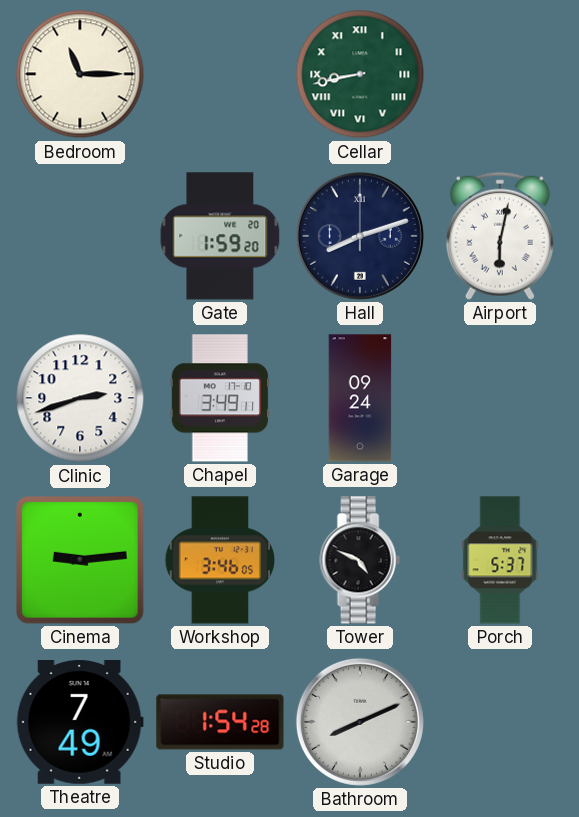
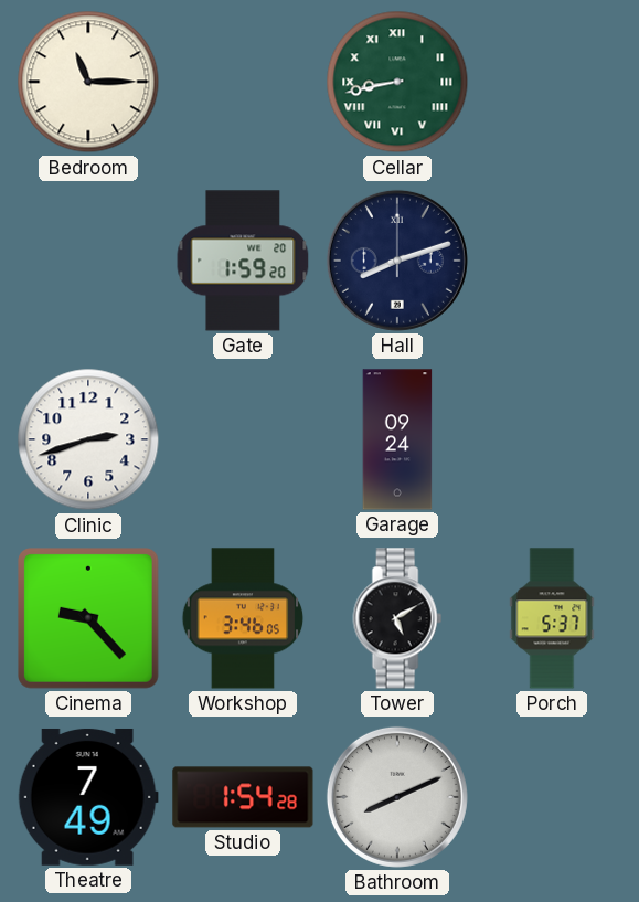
Airport: 6:02 -> none (500, 236)
Chapel: 3:49 -> none (220, 398)
Cinema: 9:14 -> 9:23 (89, 619)
Tower: 4:49 -> 5:10 (397, 618)
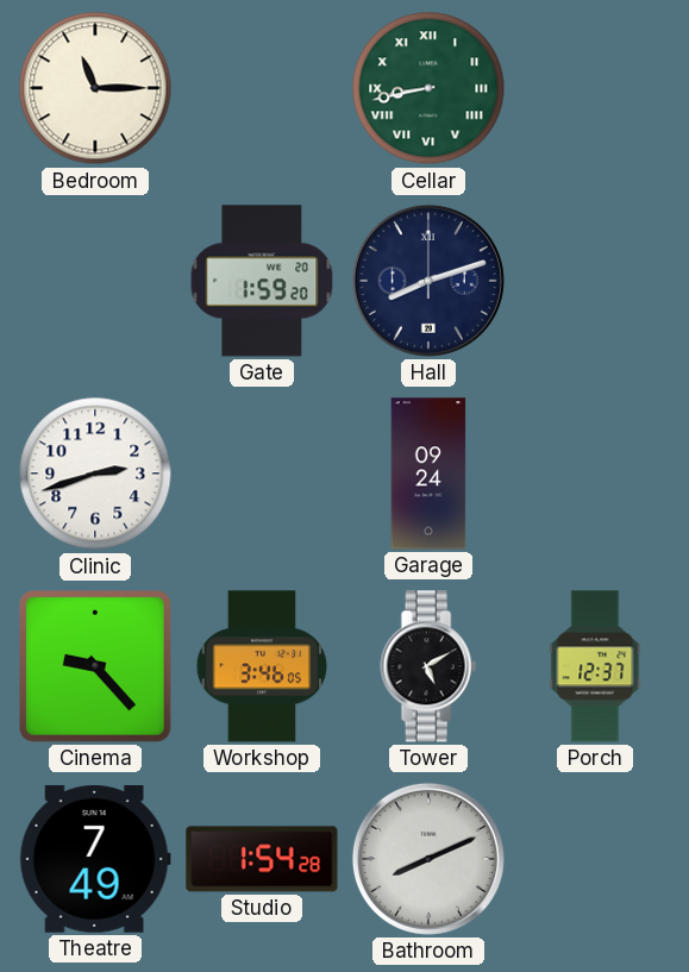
Porch: 5:37 -> 12:37 (595, 666)
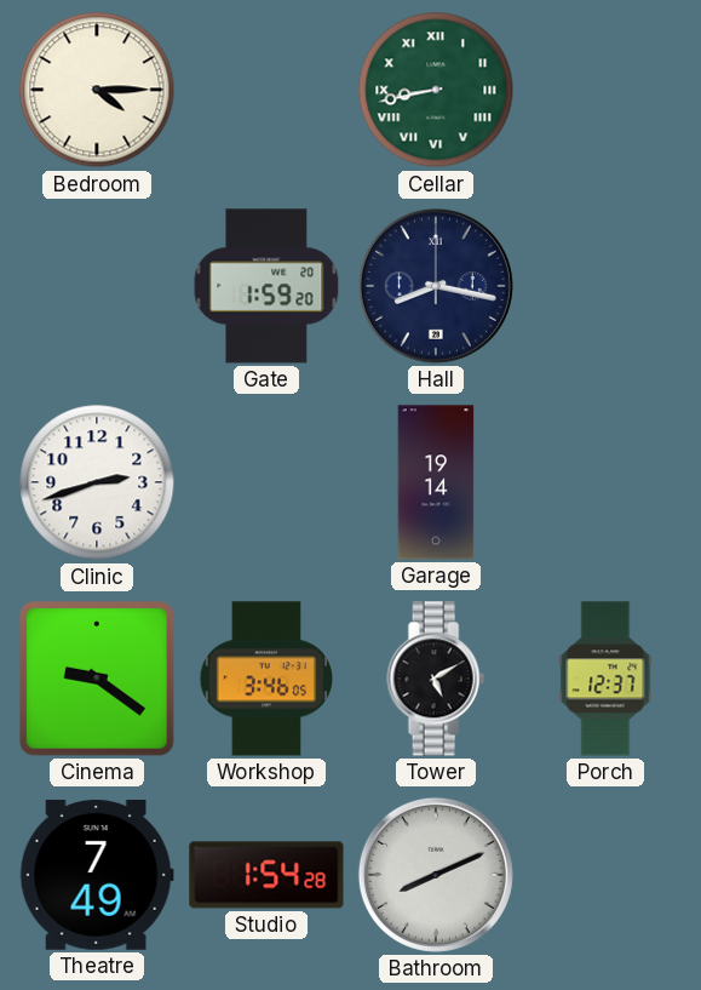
Bedroom: 11:15 -> 4:15 (97, 90)
Hall: 8:12 -> 8:17 (436, 286)
Garage: 09:24 -> 19:14 (436, 482)
Cinema: 9:23 -> 9:21 (98, 680)
